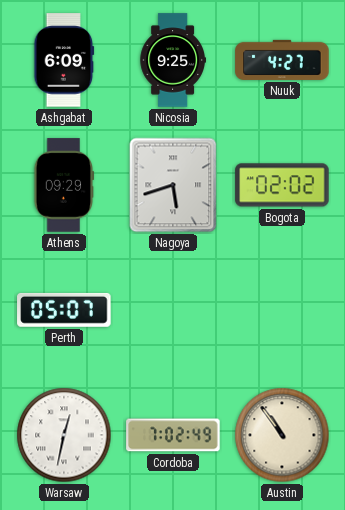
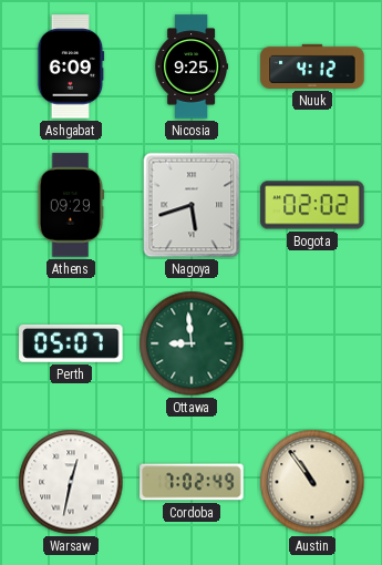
Nuuk: 4:27 -> 4:12 (312, 66)
Ottawa: none -> 8:59 (192, 343)
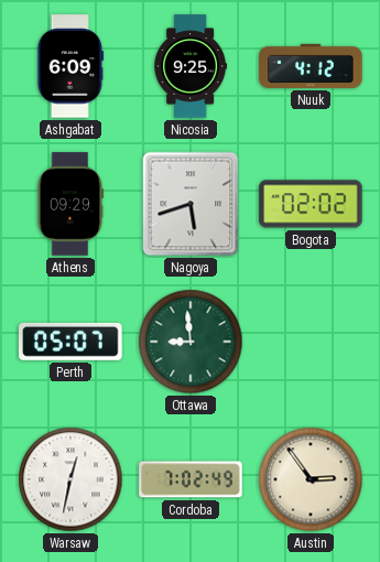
Austin: 10:54 -> 2:54 (311, 479)
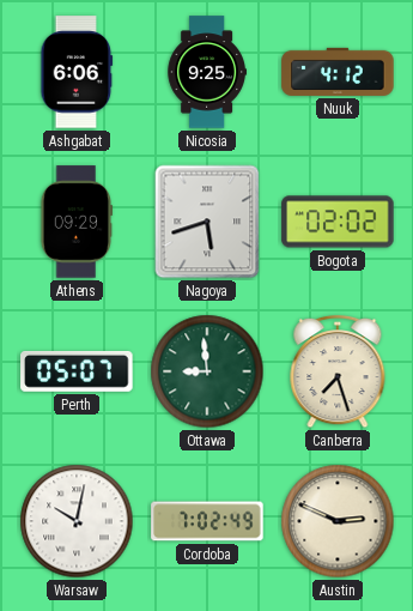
Ashgabat: 6:09 -> 6:06 (77, 72)
Canberra: none -> 7:27 (338, 371)
Warsaw: 12:32 -> 10:02 (77, 521)
Austin: 2:54 -> 2:49 (338, 521)
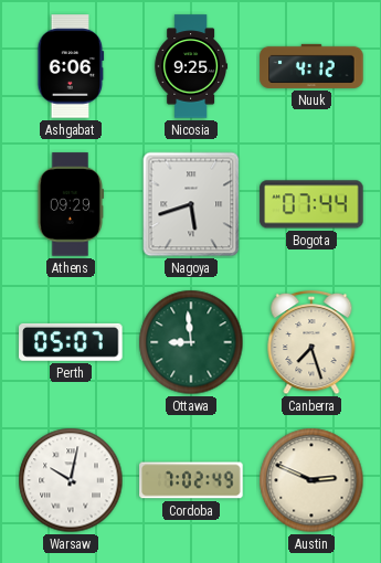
Bogota: 02:02 -> 07:44 (311, 204)
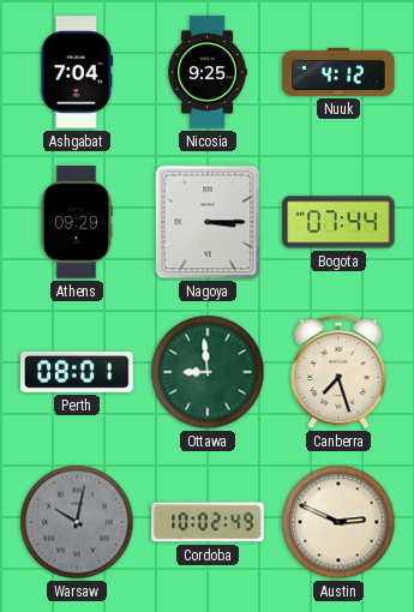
Ashgabat: 6:06 -> 7:04 (77, 72)
Nagoya: 5:42 -> 3:15 (208, 222)
Perth: 05:07 -> 08:01 (77, 372)
Warsaw dial: white -> grey (77, 522)
Cordoba: 7:02 -> 10:02 (208, 522)
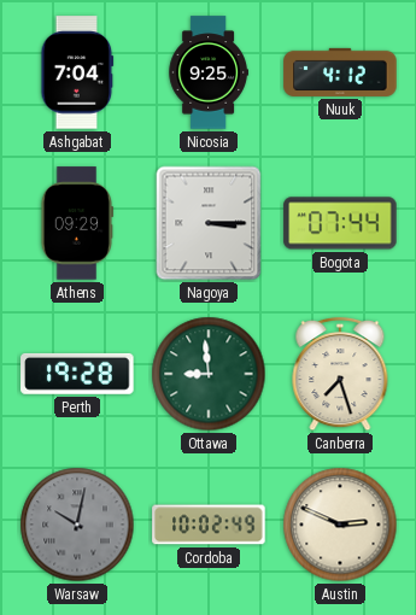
Perth: 08:01 -> 19:28 (77, 374)
